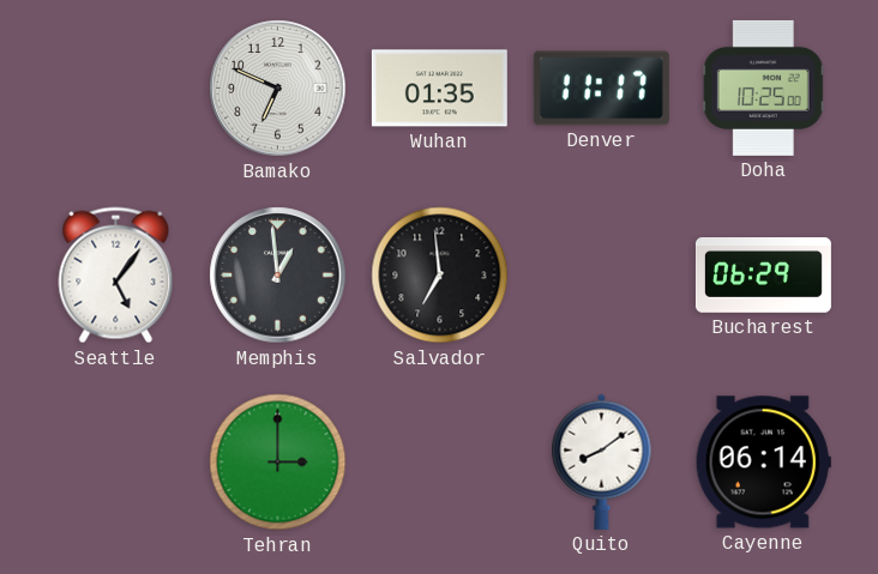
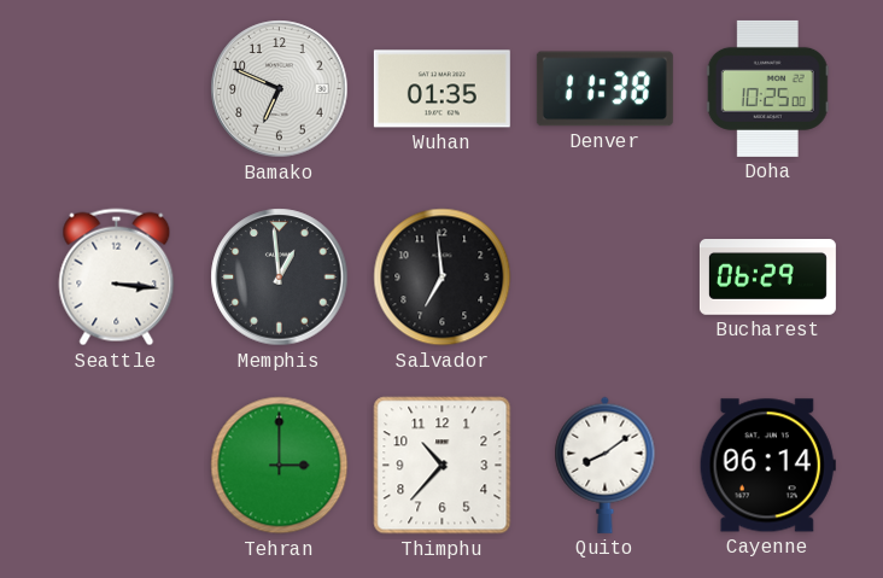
Denver: 11:17 -> 11:38 (604, 89)
Seattle: 5:06 -> 3:16 (117, 278)
Thimphu: none -> 10:37 (443, 466)
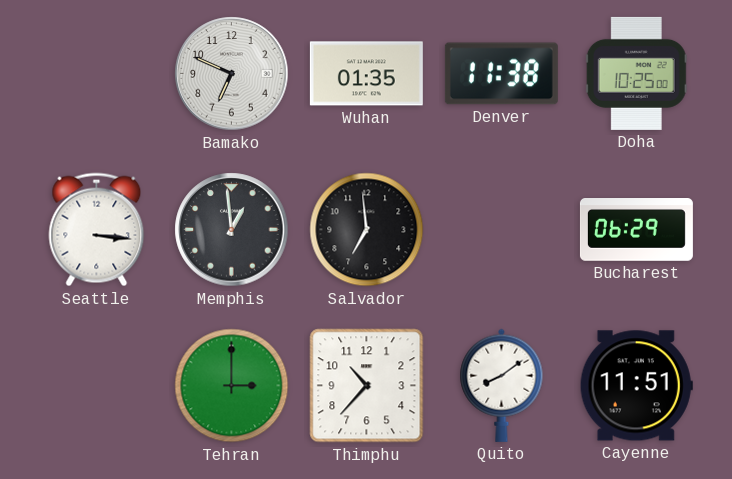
Cayenne: 06:14 -> 11:51 (636, 386)
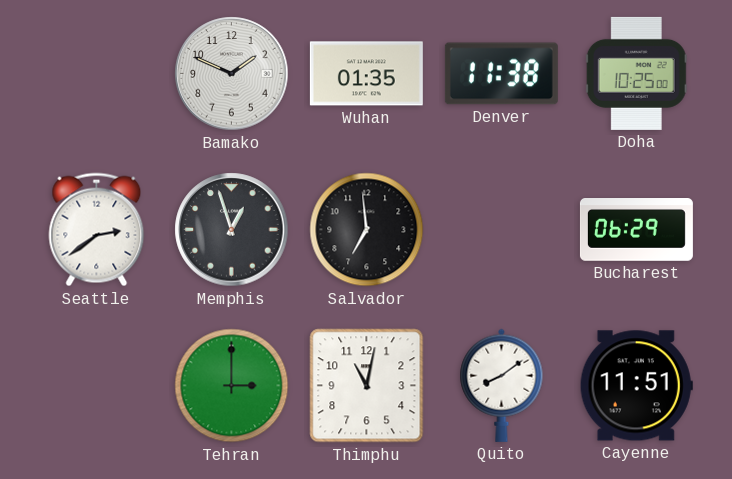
Bamako: 6:49 -> 1:49 (232, 74)
Seattle: 3:16 -> 2:39 (97, 230)
Memphis: 12:59 -> 12:57 (232, 230)
Thimphu: 10:37 -> 11:02 (367, 386)
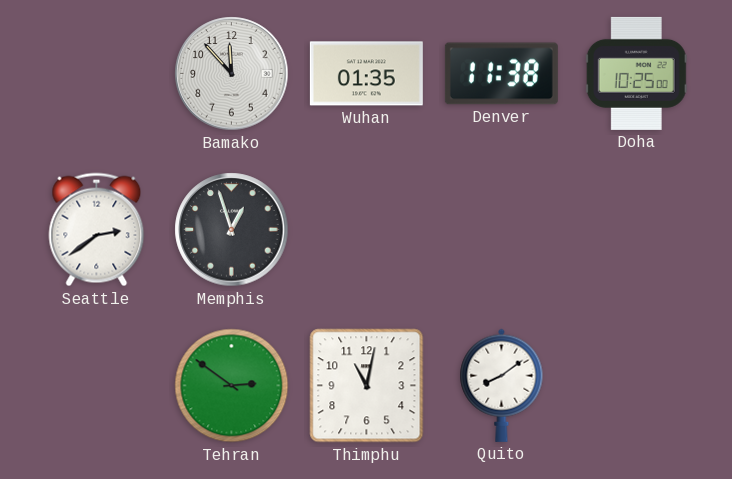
Bamako: 1:49 -> 11:53 (232, 74)
Salvador: 6:59 -> none (367, 230)
Bucharest: 06:29 -> none (636, 230)
Tehran: 3:00 -> 2:51 (232, 386)
Cayenne: 11:51 -> none (636, 386)
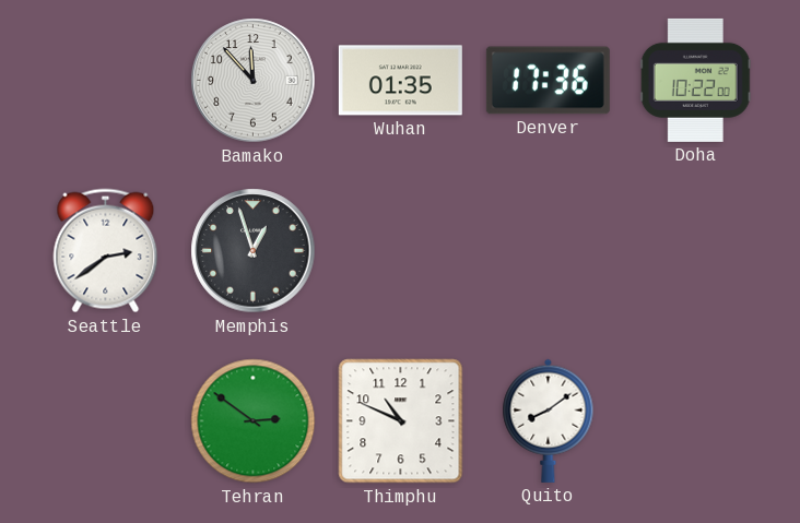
Denver: 11:38 -> 17:36 (548, 81)
Doha: 10:25 -> 10:22 (695, 80)
Thimphu: 11:02 -> 10:49 (401, 421)
